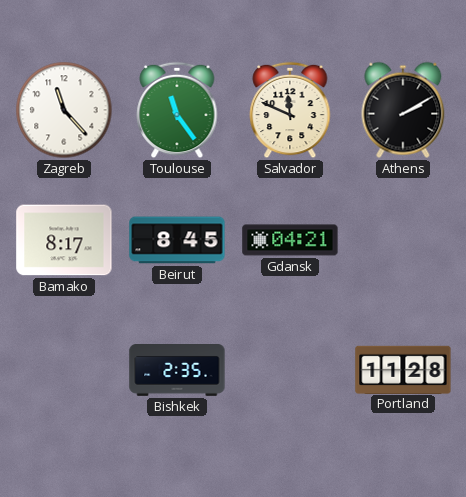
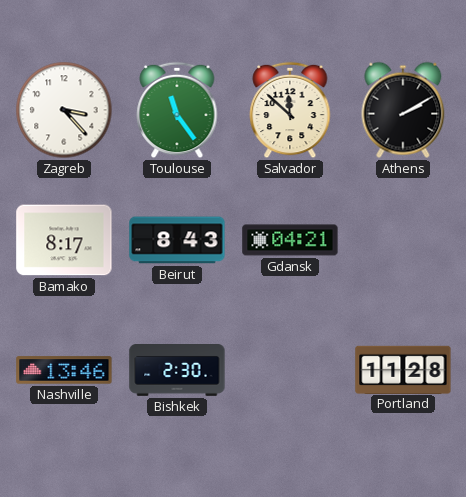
Zagreb: 11:23 -> 3:23 (64, 110)
Salvador: 11:49 -> 11:52 (290, 110)
Beirut: 8:45 -> 8:43 (177, 240)
Nashville: none -> 13:46 (64, 370)
Bishkek: 2:35 -> 2:30 (177, 371)
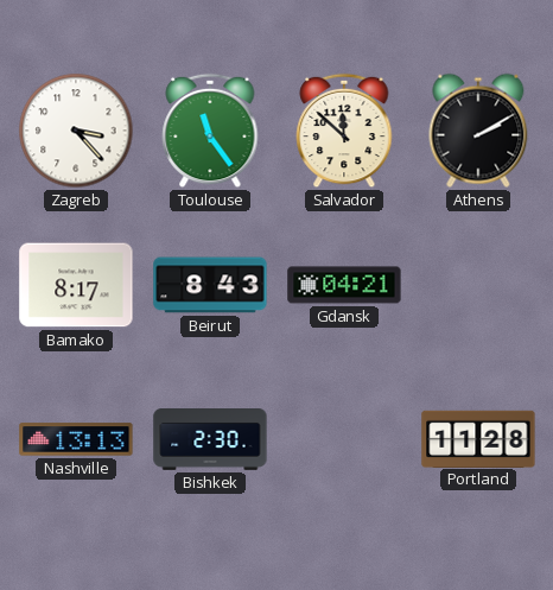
Nashville: 13:46 -> 13:13 (76, 439)
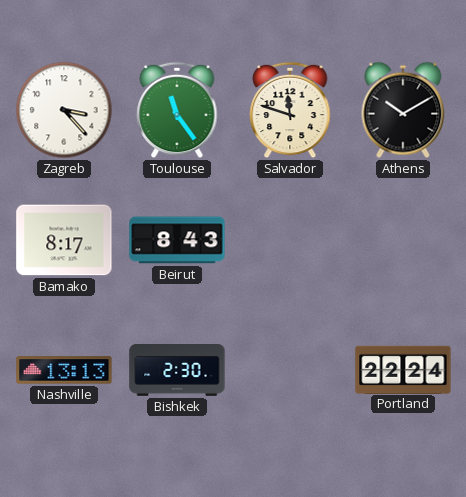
Salvador: 11:52 -> 11:48 (290, 110)
Athens: 2:10 -> 10:10 (403, 110)
Gdansk: 04:21 -> none (344, 285)
Portland: 11:28 -> 22:24 (403, 369)
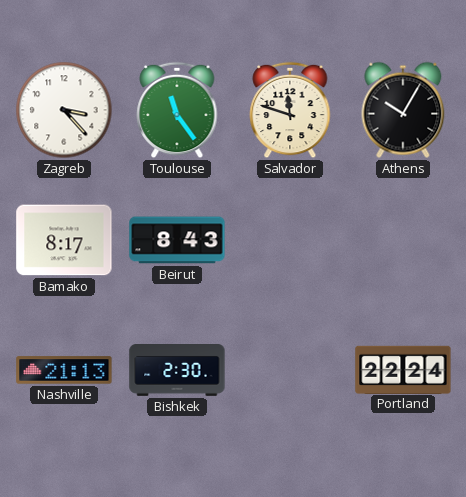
Athens: 10:10 -> 10:05 (403, 110)
Nashville: 13:13 -> 21:13 (64, 370)
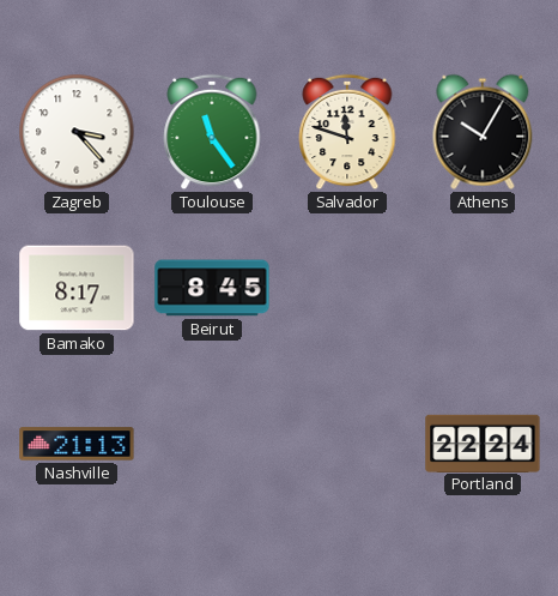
Beirut: 8:43 -> 8:45 (212, 288)
Bishkek: 2:30 -> none (177, 371)
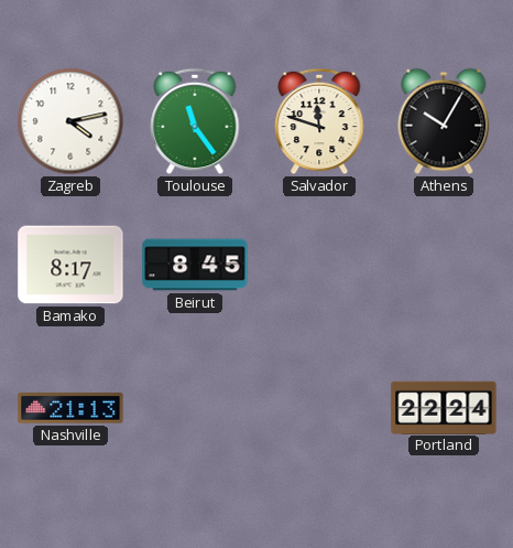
Zagreb: 3:23 -> 4:13 (70, 121)
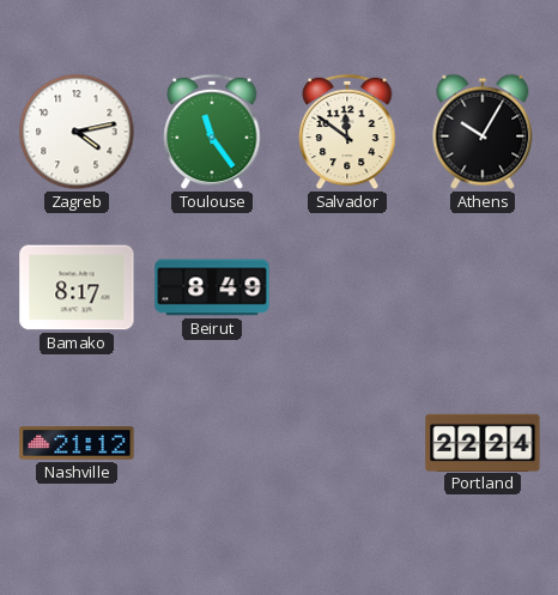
Salvador: 11:48 -> 11:51 (347, 132)
Beirut: 8:45 -> 8:49 (212, 287)
Nashville: 21:13 -> 21:12 (77, 443)
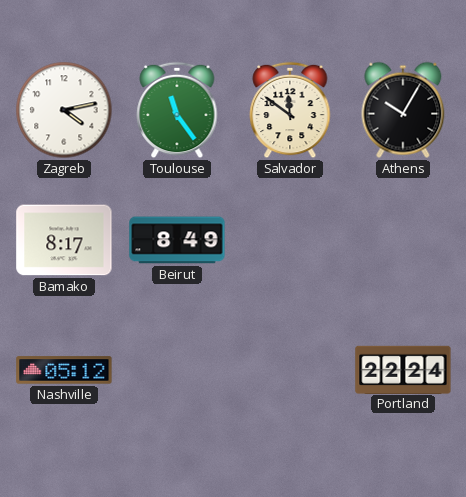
Nashville: 21:12 -> 05:12 (64, 370)
